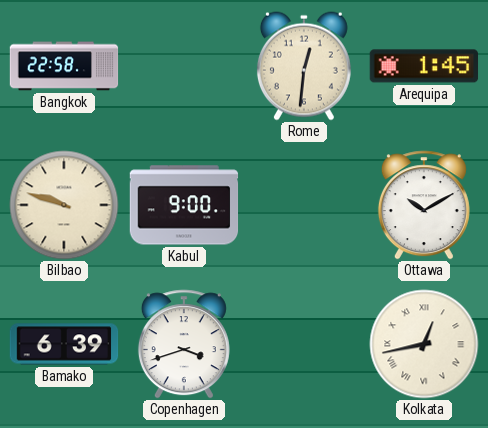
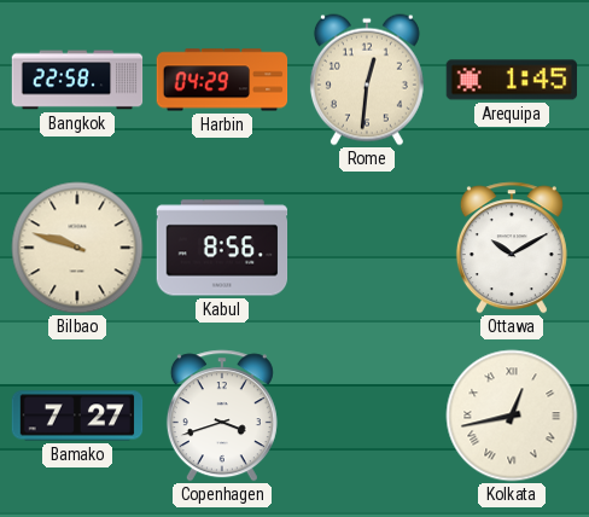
Harbin: none -> 04:29 (222, 80)
Kabul: 9:00 -> 8:56 (222, 248)
Bamako: 6:39 -> 7:27 (77, 416)
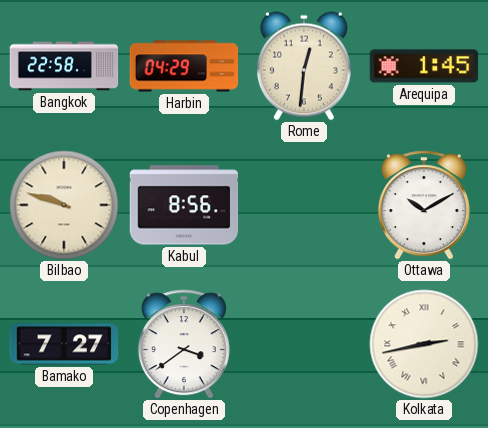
Copenhagen: 3:42 -> 3:39 (184, 344)
Kolkata: 12:43 -> 2:43 (424, 344)
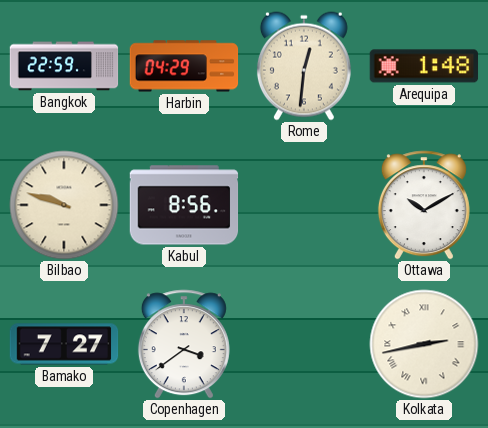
Bangkok: 22:58 -> 22:59 (64, 66)
Arequipa: 1:45 -> 1:48 (424, 66)
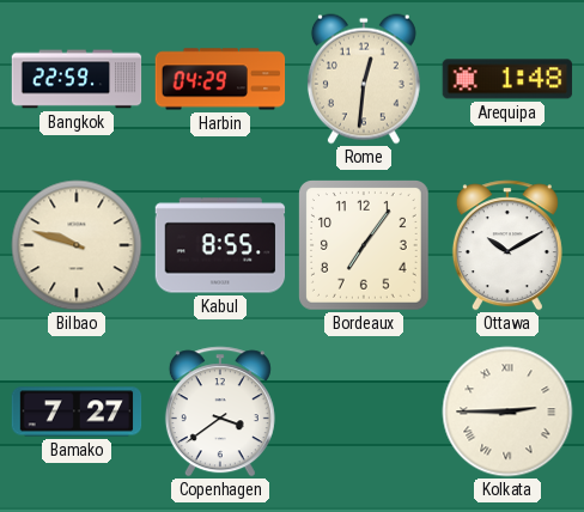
Kabul: 8:56 -> 8:55 (220, 245)
Bordeaux: none -> 7:06 (365, 246)
Kolkata: 2:43 -> 2:45 (507, 412)
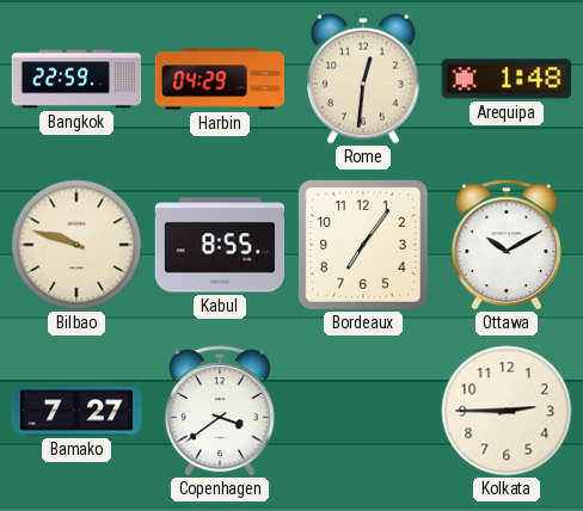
Kolkata numerals: Roman -> Arabic (507, 411)
